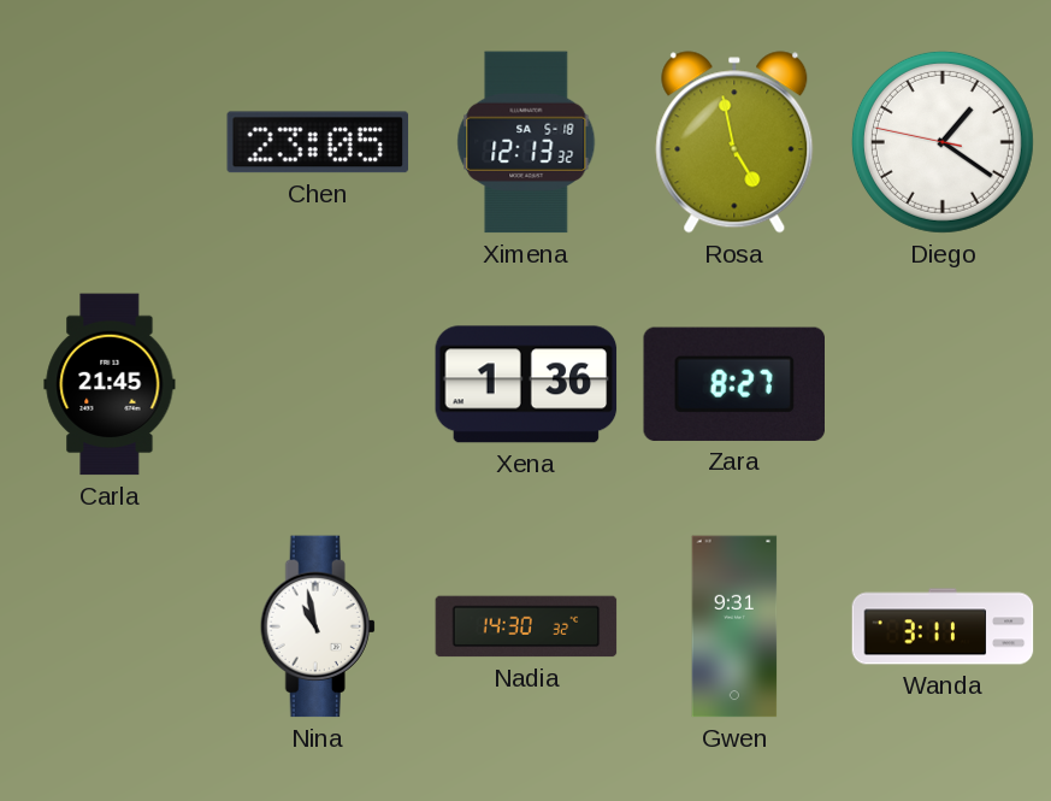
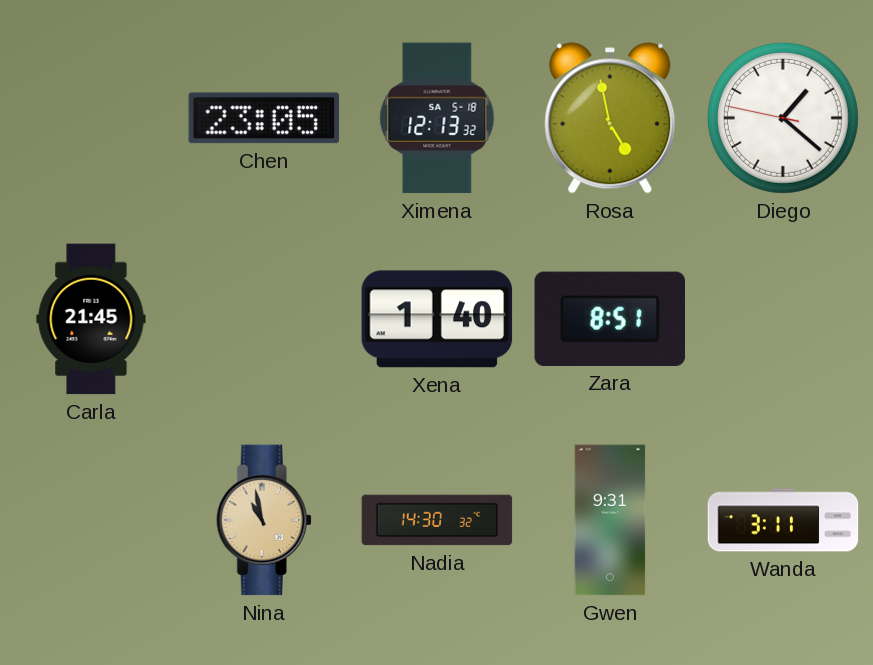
Diego: 1:20 -> 1:21 (783, 118)
Xena: 1:36 -> 1:40 (437, 319)
Zara: 8:27 -> 8:51 (609, 319)
Nina dial: white -> champagne (264, 520)
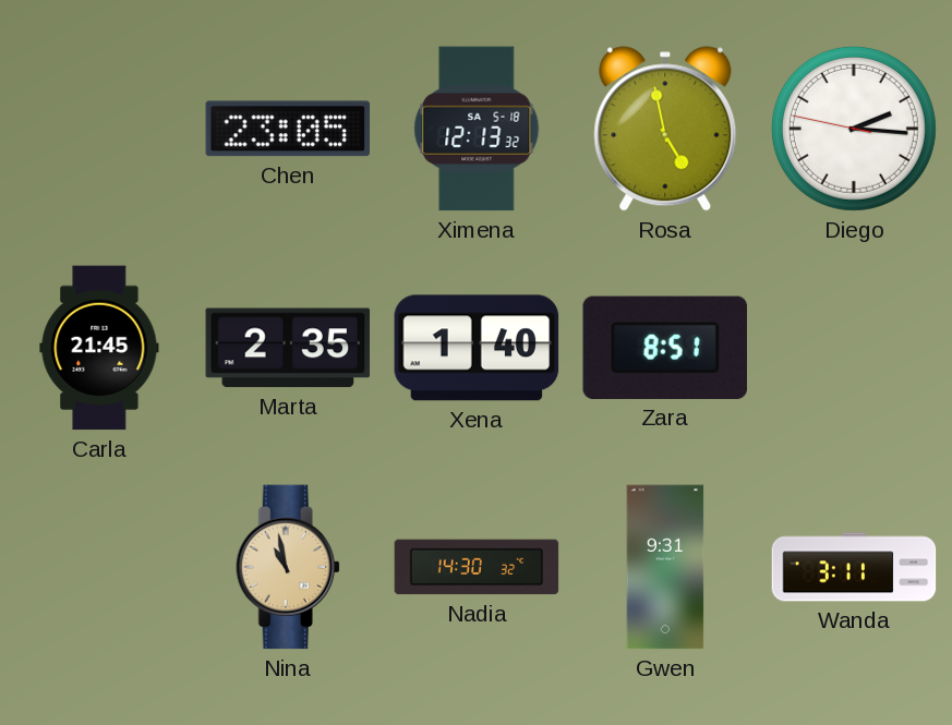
Diego: 1:21 -> 2:15 (854, 129)
Marta: none -> 2:35 (288, 348)
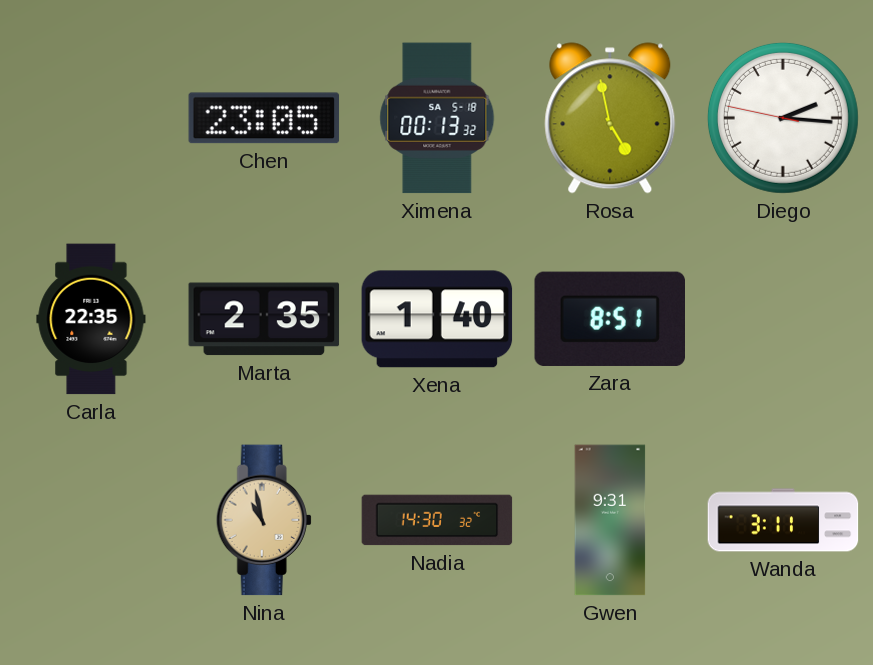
Ximena: 12:13 -> 00:13 (437, 118)
Carla: 21:45 -> 22:35 (91, 319)
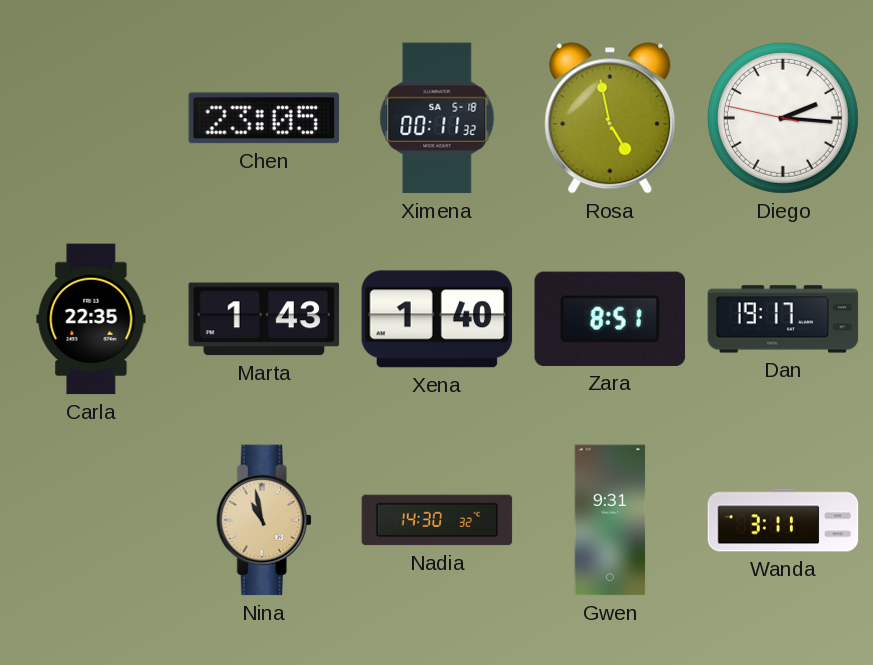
Ximena: 00:13 -> 00:11 (437, 118)
Marta: 2:35 -> 1:43 (264, 319)
Dan: none -> 19:17 (783, 319)
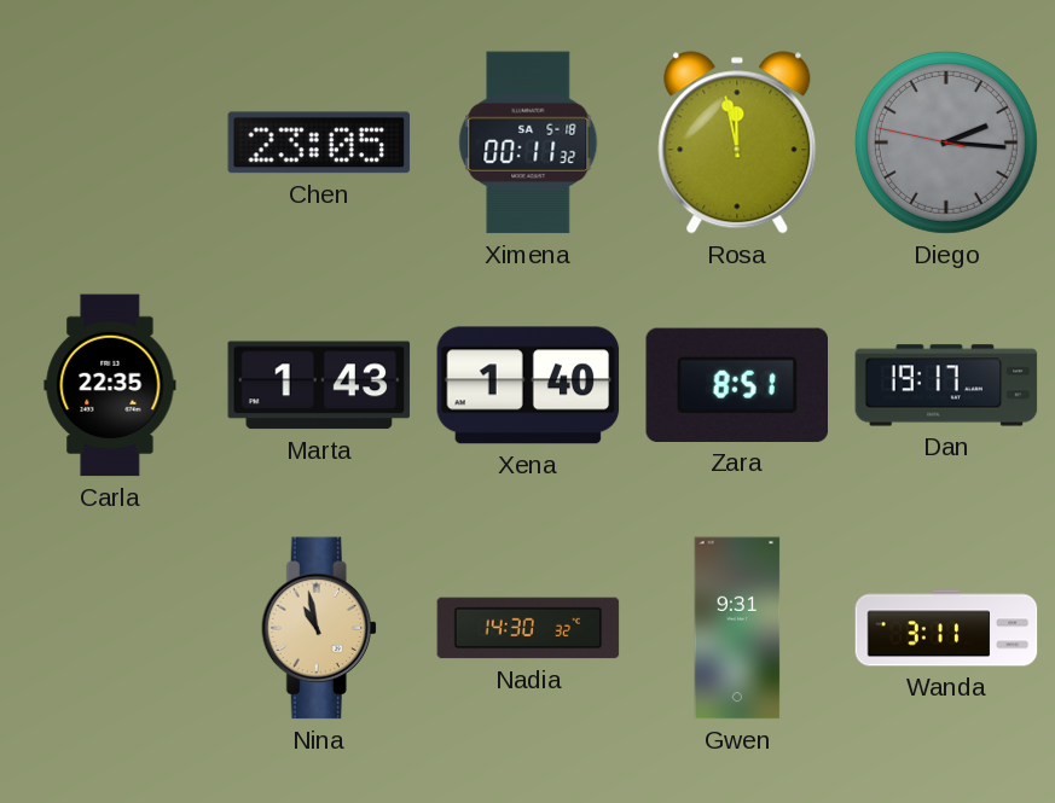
Rosa: 4:58 -> 11:58 (737, 142)
Diego dial: white -> grey (946, 142)
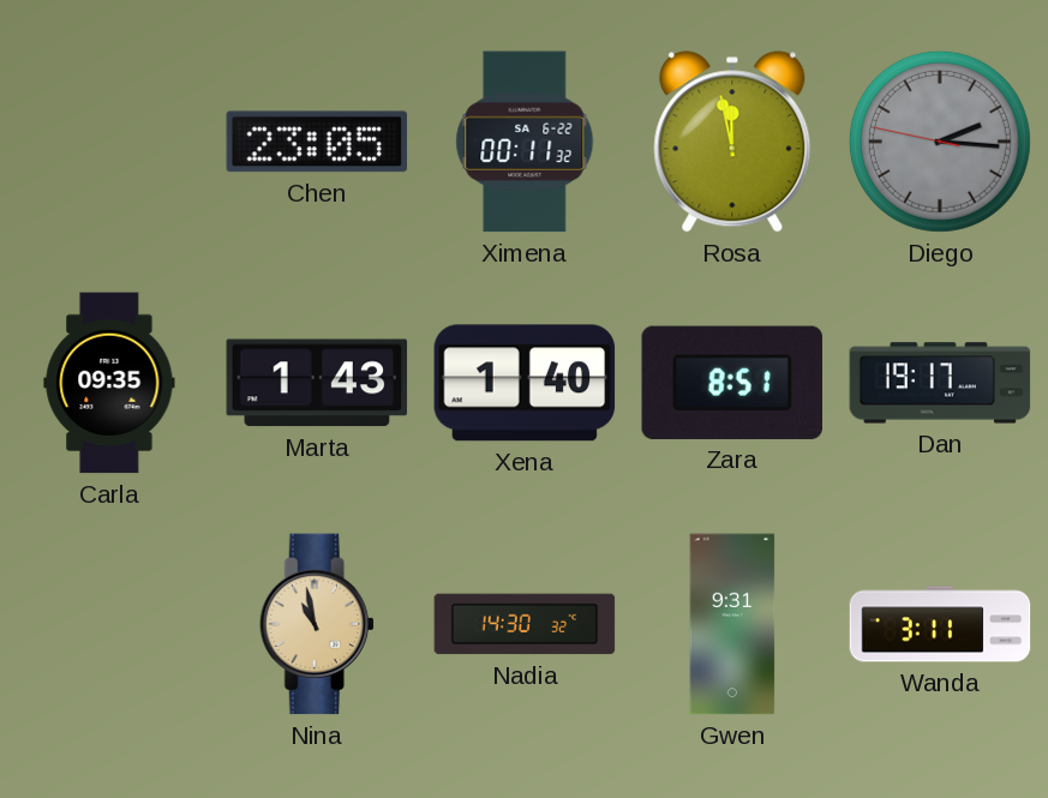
Ximena date: SA 5-18 -> SA 6-22 (525, 142)
Carla: 22:35 -> 09:35 (109, 383)
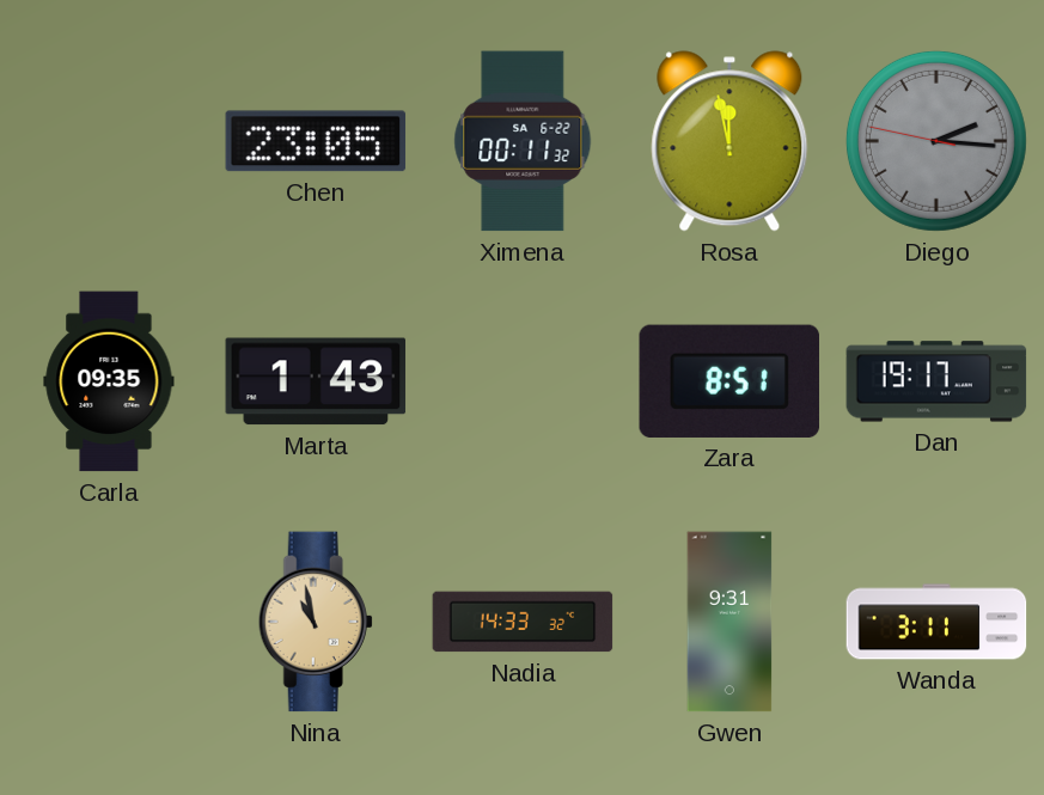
Xena: 1:40 -> none (525, 383)
Nadia: 14:30 -> 14:33 (523, 622)
